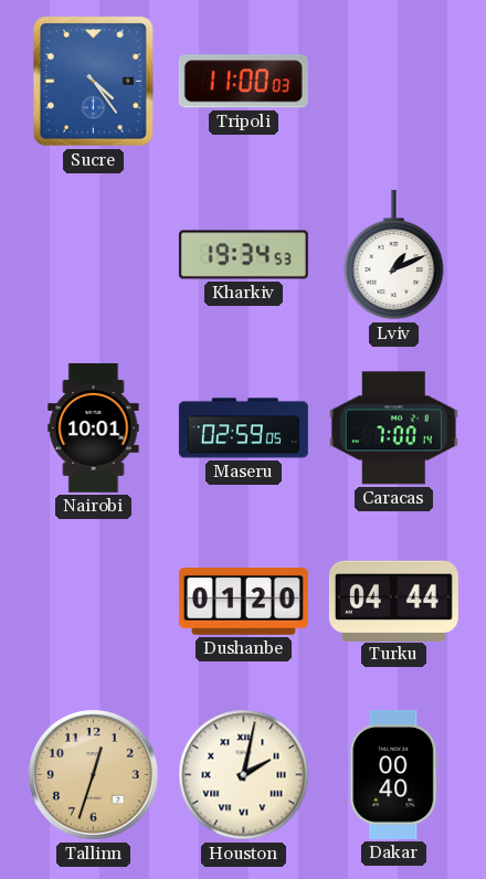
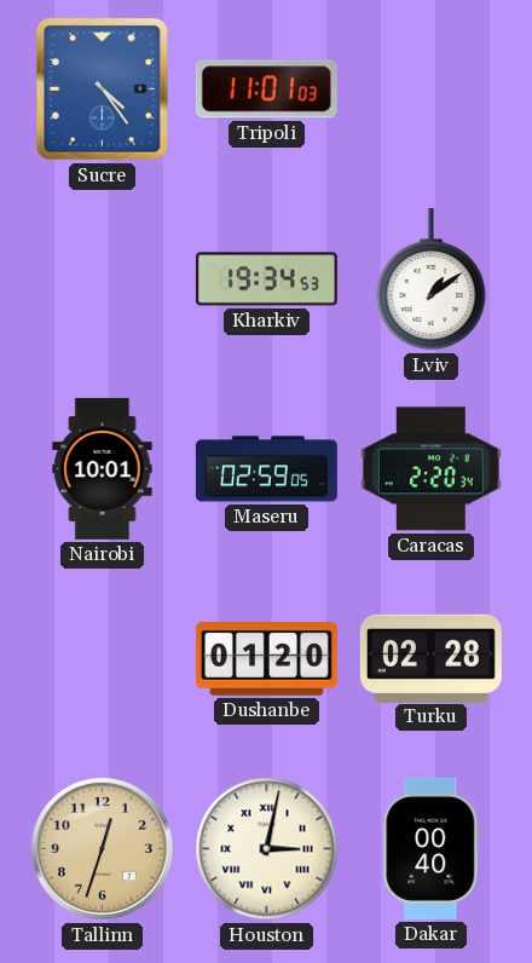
Tripoli: 11:00 -> 11:01 (266, 90)
Lviv: 1:11 -> 1:09 (432, 279)
Caracas: 7:00 -> 2:20 (430, 469)
Turku: 04:44 -> 02:28 (430, 658)
Houston: 2:02 -> 3:02 (267, 849)
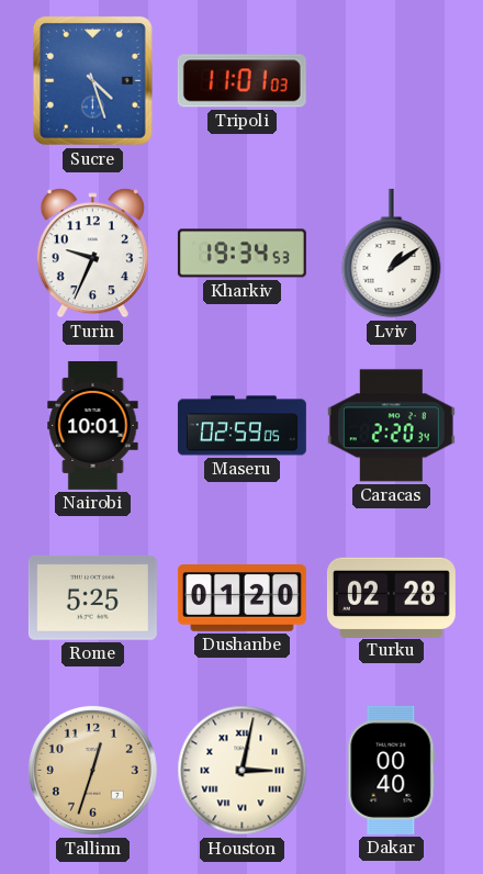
Sucre: 4:24 -> 4:27 (92, 80)
Turin: none -> 9:34 (92, 254)
Rome: none -> 5:25 (92, 597)
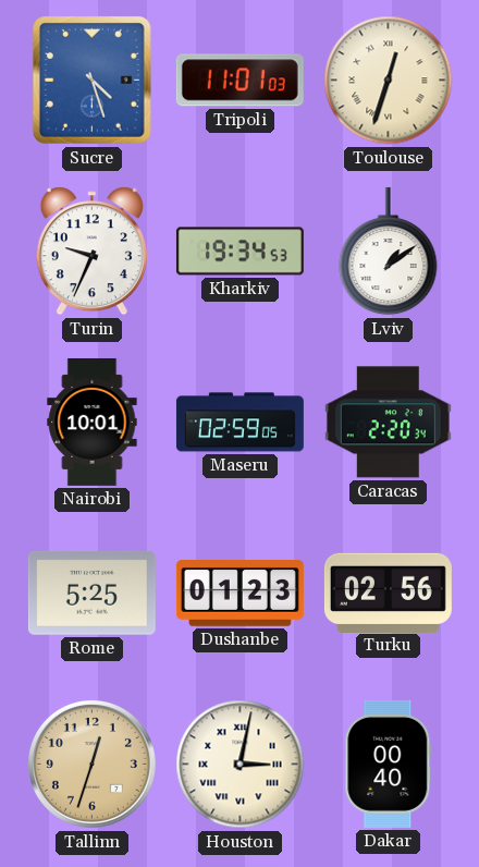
Toulouse: none -> 12:33 (389, 81)
Dushanbe: 01:20 -> 01:23 (239, 594)
Turku: 02:28 -> 02:56 (388, 593)
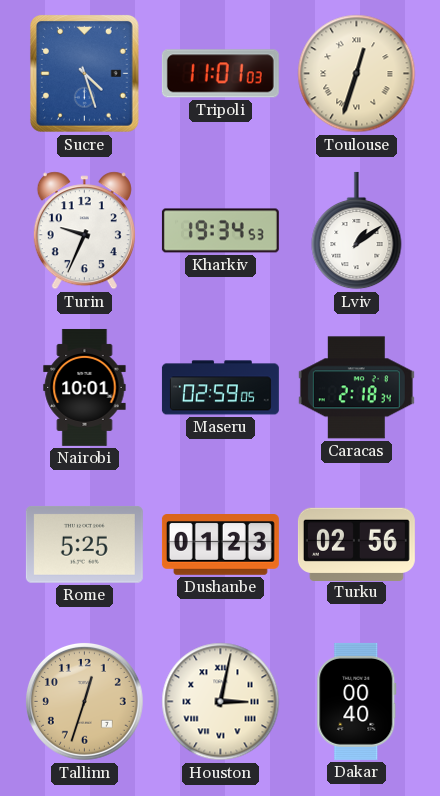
Caracas: 2:20 -> 2:18 (356, 388)
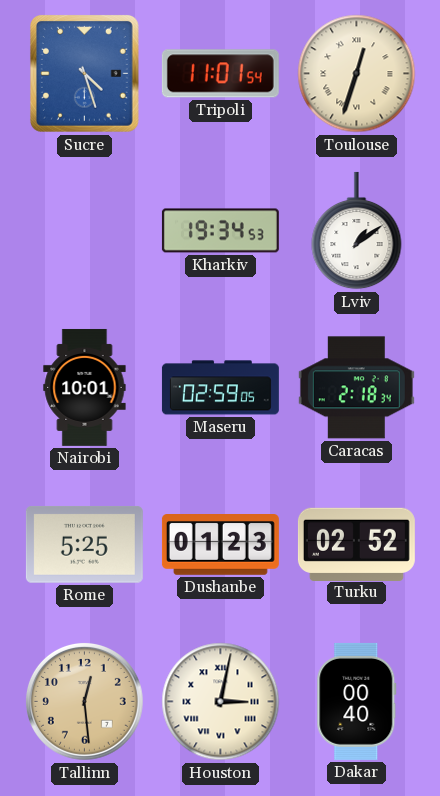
Tripoli: 11:01:03 -> 11:01:54 (220, 74)
Turin: 9:34 -> none (84, 231)
Turku: 02:56 -> 02:52 (356, 544)
Tallinn: 12:33 -> 12:29 (84, 701)
